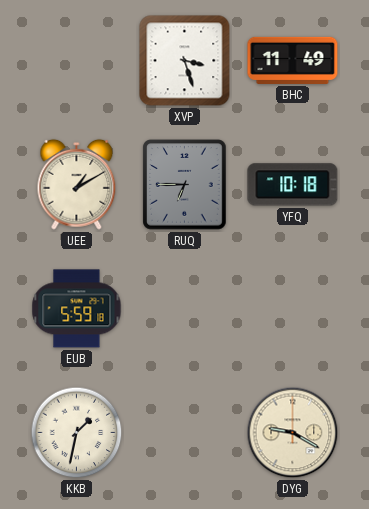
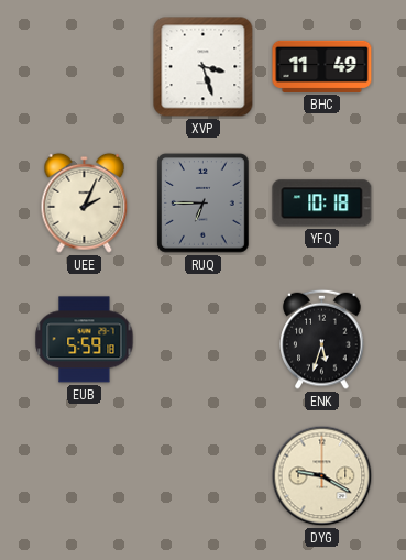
UEE: 1:10 -> 2:04 (85, 202)
ENK: none -> 5:33 (322, 339)
KKB: 1:32 -> none (77, 433)
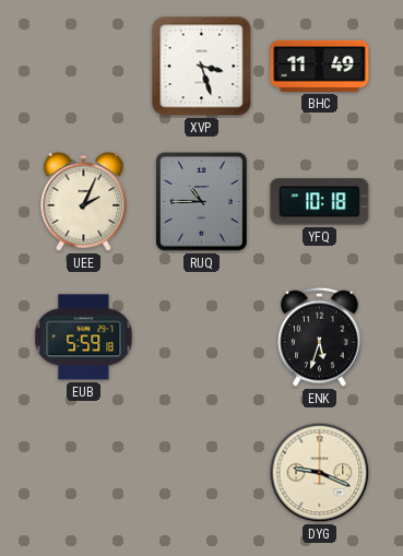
RUQ: 6:45 -> 10:45 (202, 202)
DYG: 9:20 -> 9:19 (320, 473)
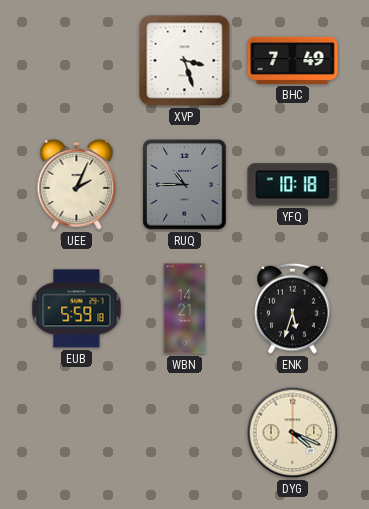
BHC: 11:49 -> 7:49 (293, 60)
WBN: none -> 14:21 (185, 309)
DYG: 9:19 -> 4:19 (293, 433)
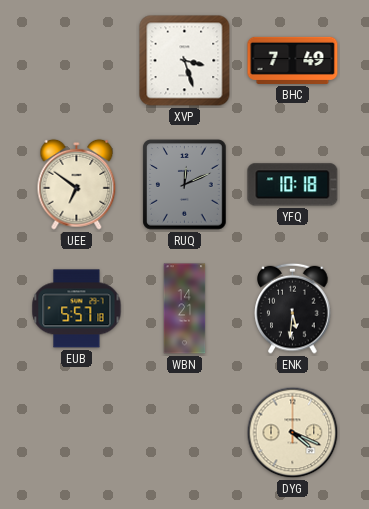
UEE: 2:04 -> 6:51 (77, 184)
RUQ: 10:45 -> 12:11 (185, 185)
EUB: 5:59 -> 5:57 (77, 309)
ENK: 5:33 -> 5:31 (293, 308)
